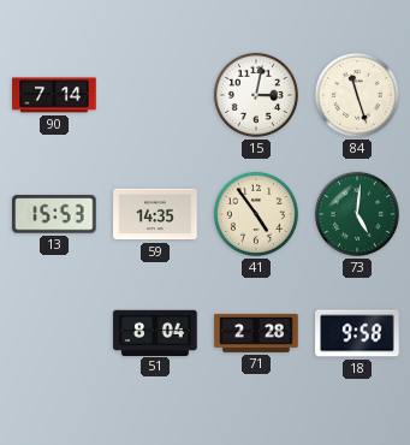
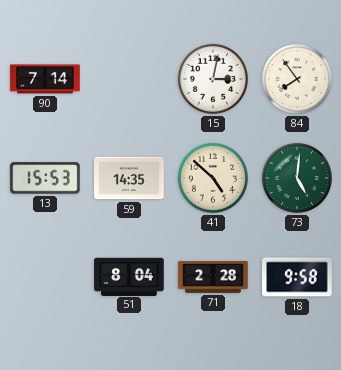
84: 11:27 -> 7:54 (297, 79)
41: 4:54 -> 4:52 (213, 178)
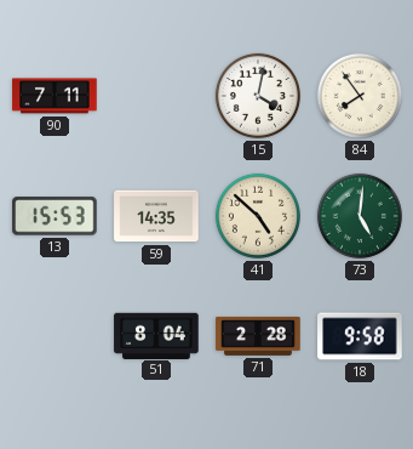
90: 7:14 -> 7:11 (55, 96)
15: 3:02 -> 4:02 (258, 96)
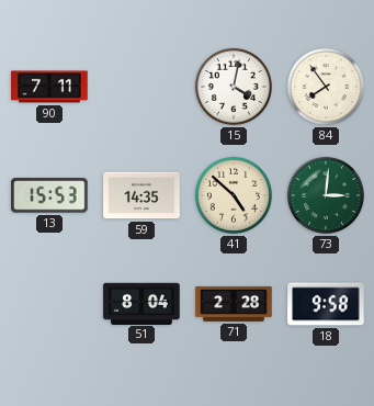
73: 5:01 -> 3:01 (326, 195)
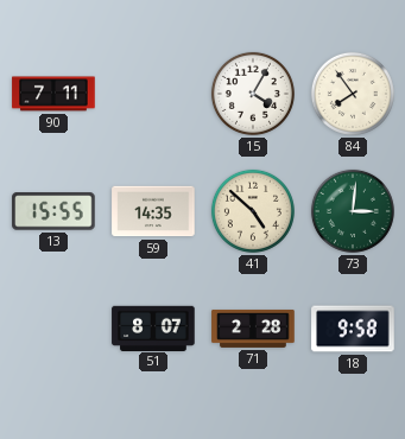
15: 4:02 -> 4:05 (253, 94)
13: 15:53 -> 15:55 (53, 211)
51: 8:04 -> 8:07 (153, 327)
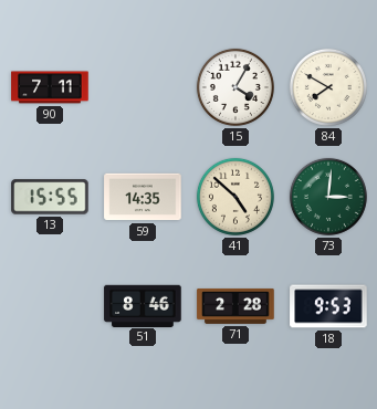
84: 7:54 -> 7:50 (328, 87)
51: 8:07 -> 8:46 (143, 305)
18: 9:58 -> 9:53 (328, 306)
